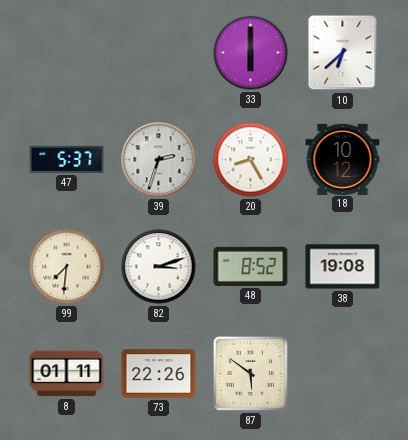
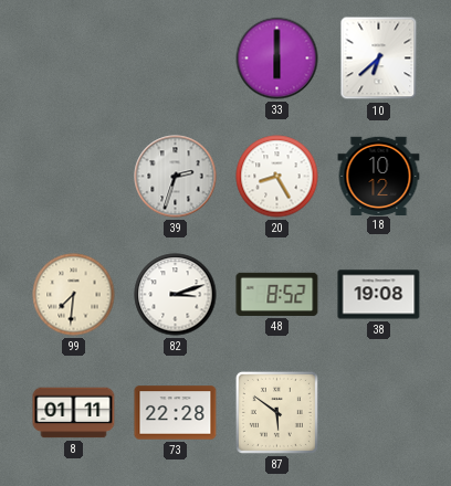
47: 5:37 -> none (67, 159)
73: 22:26 -> 22:28 (176, 413)
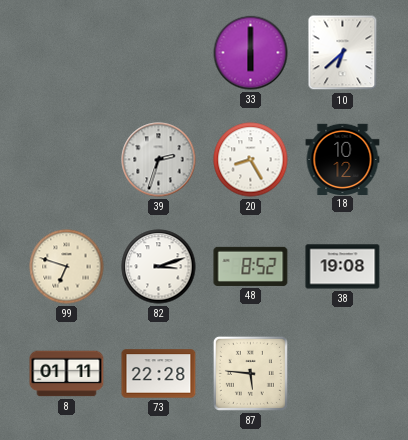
99: 7:31 -> 6:48 (67, 267)
87: 5:51 -> 5:46 (250, 373)
